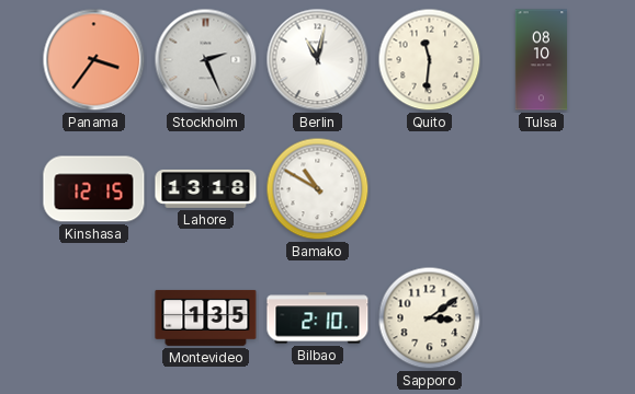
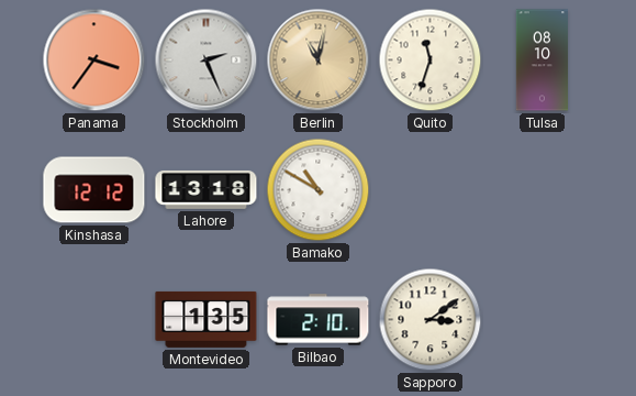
Berlin dial: white -> champagne (319, 61)
Quito: 11:31 -> 11:33 (431, 61)
Kinshasa: 12:15 -> 12:12 (94, 190)
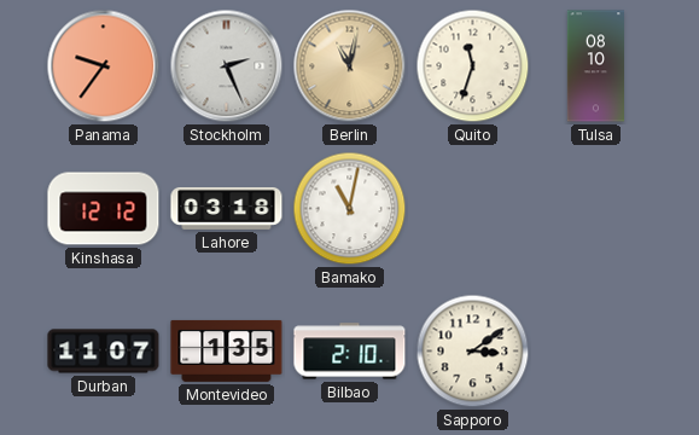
Panama: 3:36 -> 9:36 (104, 66)
Lahore: 13:18 -> 03:18 (227, 208)
Bamako: 10:50 -> 11:02 (350, 209)
Durban: none -> 11:07 (104, 352)
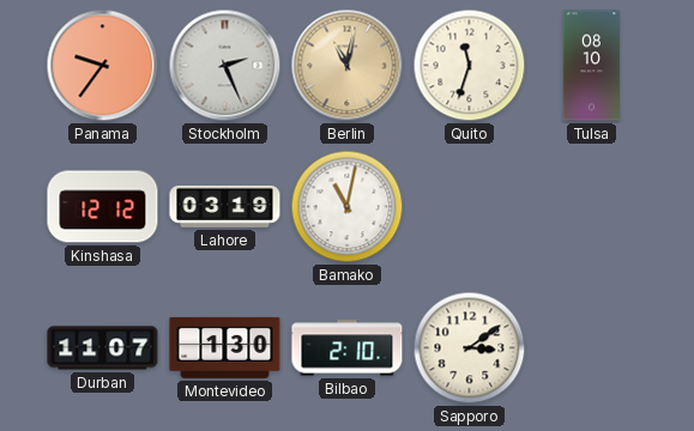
Lahore: 03:18 -> 03:19 (225, 206)
Montevideo: 1:35 -> 1:30 (225, 347)
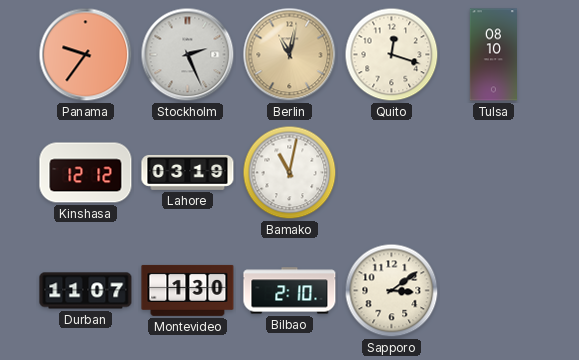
Quito: 11:33 -> 12:18 (392, 55)
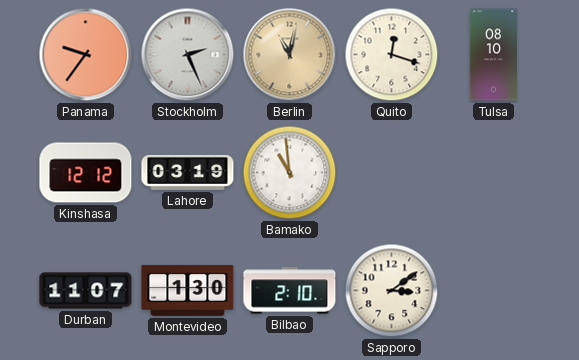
Bamako: 11:02 -> 10:59 (290, 173)
